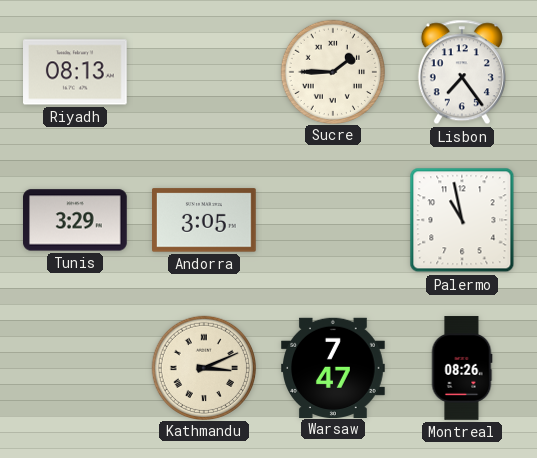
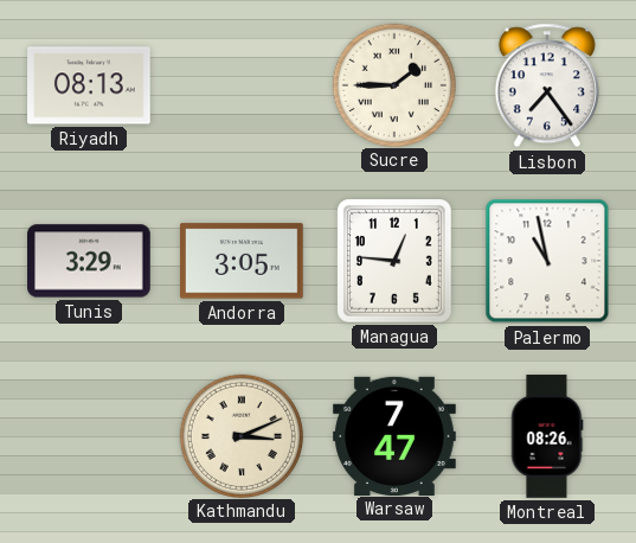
Managua: none -> 12:46 (396, 262)
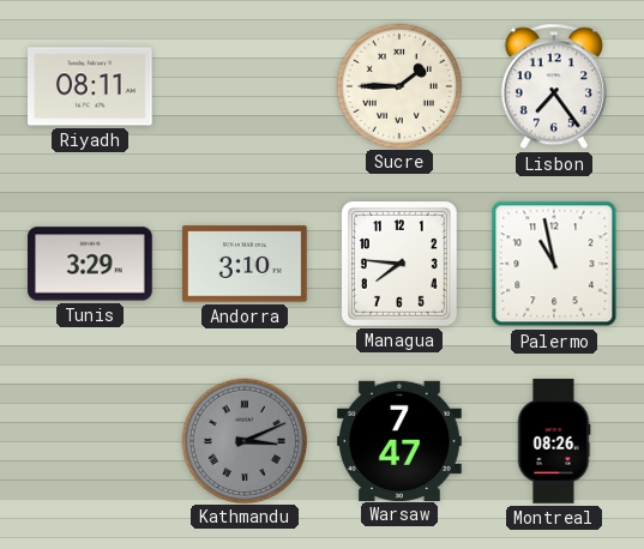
Riyadh: 08:13 -> 08:11 (91, 86)
Andorra: 3:05 -> 3:10 (246, 264)
Managua: 12:46 -> 7:46 (401, 265)
Kathmandu dial: cream -> grey (243, 440)
